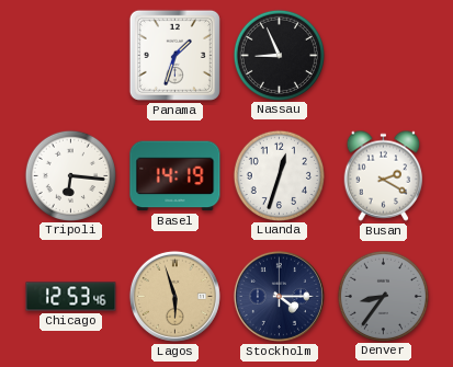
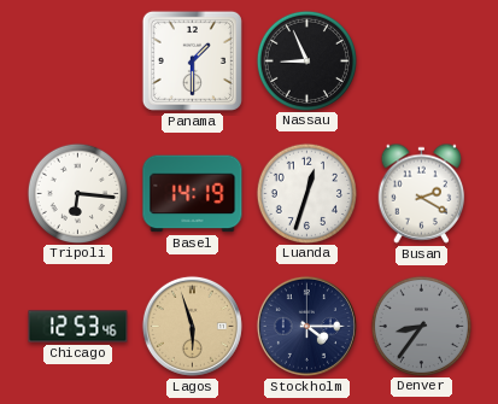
Panama: 1:33 -> 1:30 (192, 60)
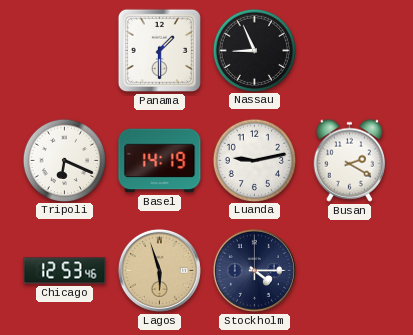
Tripoli: 6:16 -> 6:19 (64, 160)
Luanda: 12:33 -> 9:13 (254, 160)
Denver: 8:36 -> none (421, 326)
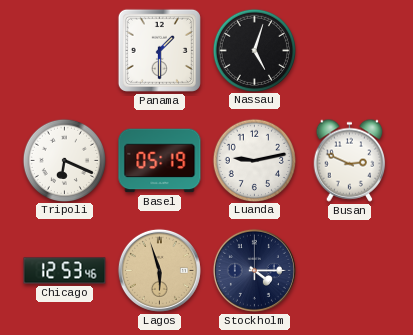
Nassau: 8:56 -> 5:03 (254, 50)
Basel: 14:19 -> 05:19 (160, 161)
Busan: 2:20 -> 2:49 (350, 160)
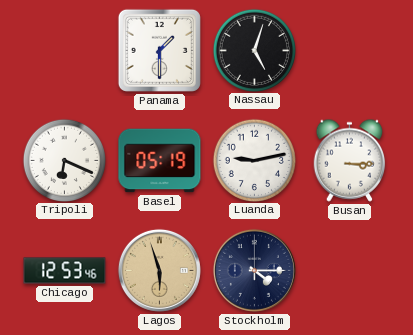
Busan: 2:49 -> 3:15 (350, 160)
